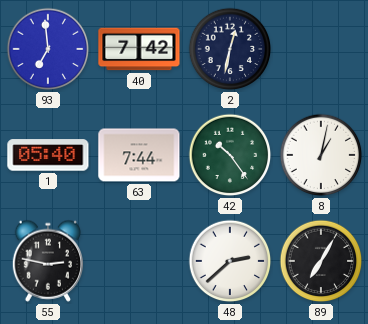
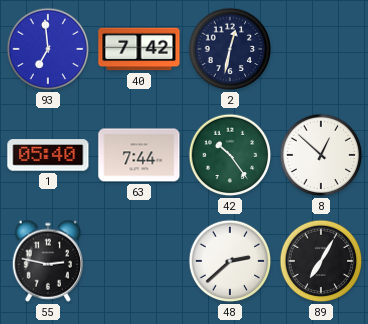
8: 1:02 -> 12:52 (321, 155)
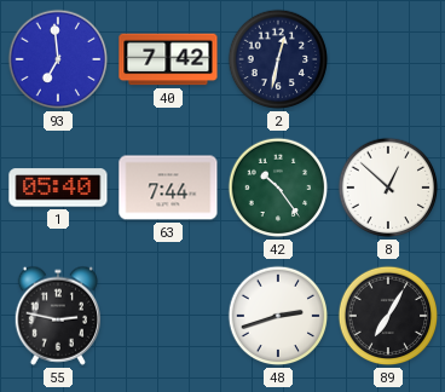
48: 2:38 -> 2:42 (278, 316)
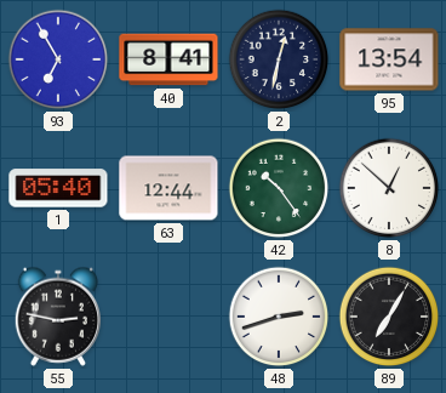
93: 6:59 -> 6:55 (58, 59)
40: 7:42 -> 8:41 (168, 59)
95: none -> 13:54 (389, 59)
63: 7:44 -> 12:44 (168, 188)
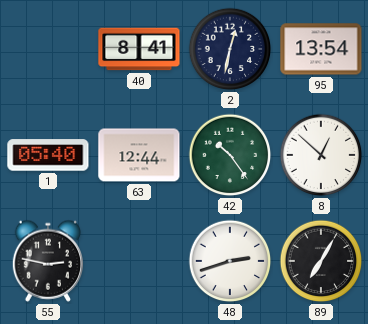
93: 6:55 -> none (58, 59)
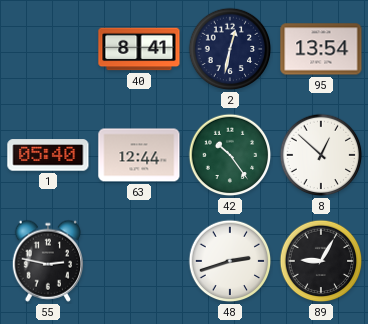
89: 7:05 -> 9:05 (321, 261)
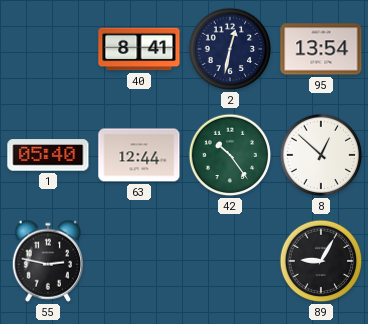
48: 2:42 -> none (230, 261)
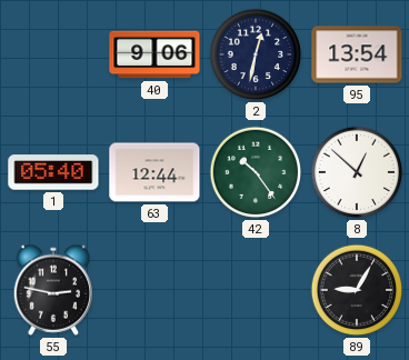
40: 8:41 -> 9:06 (154, 54)
